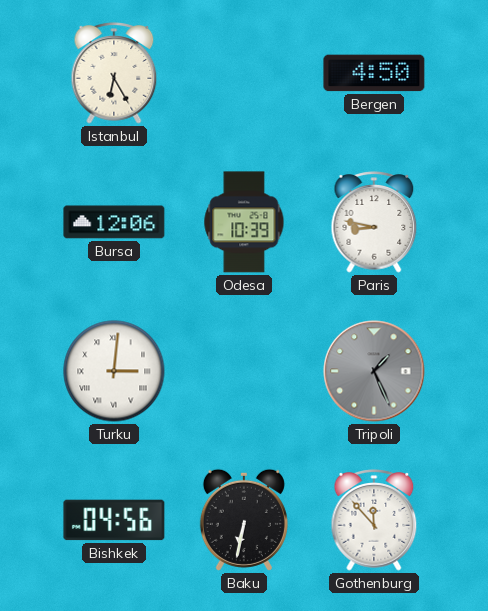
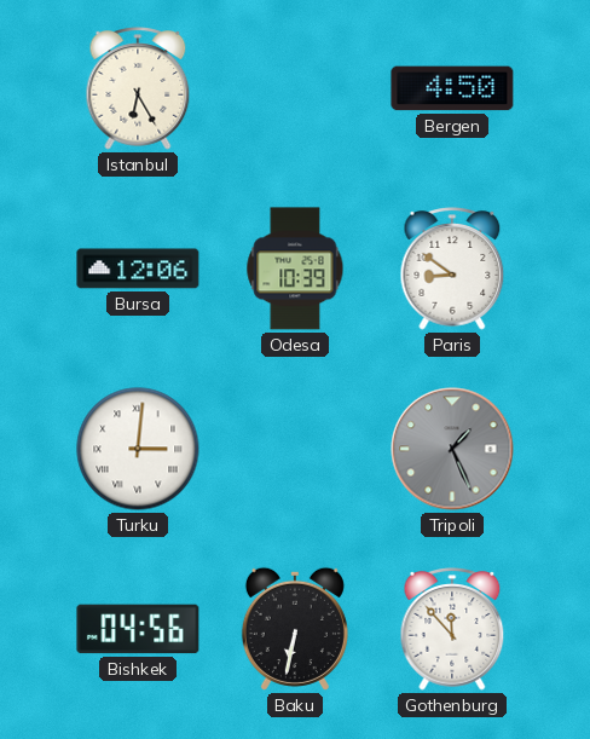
Paris: 8:47 -> 8:51 (452, 269)
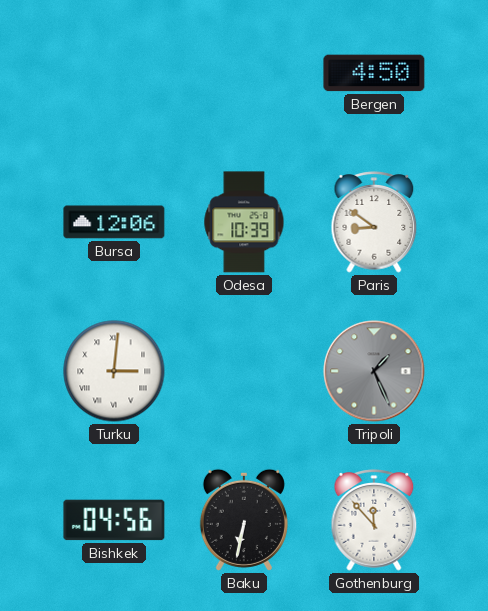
Istanbul: 6:25 -> none (138, 88)
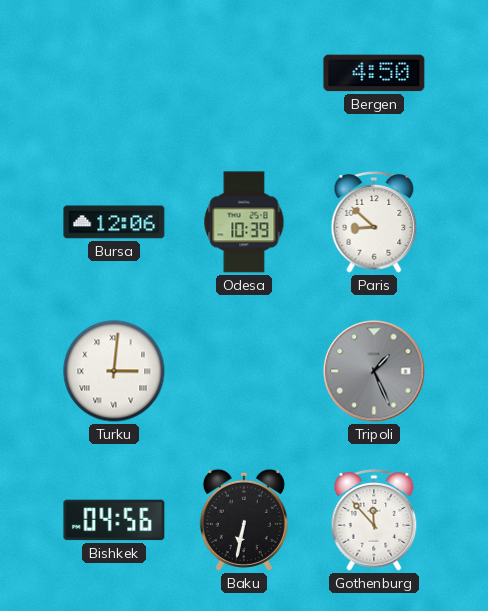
Paris: 8:51 -> 8:52 (374, 222)
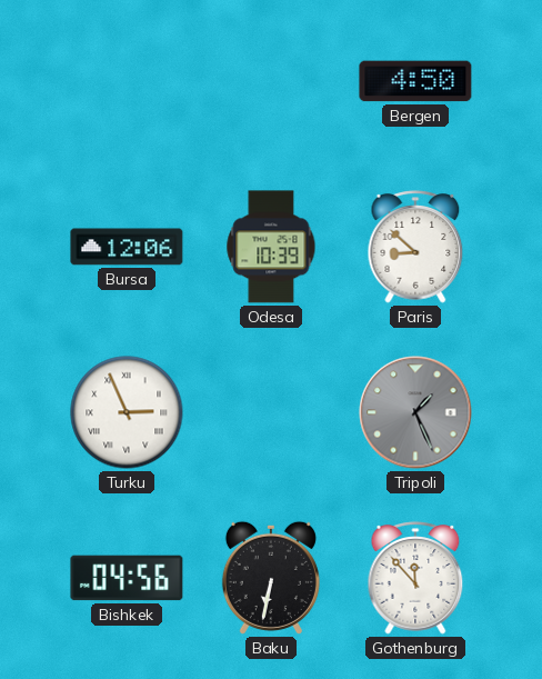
Turku: 3:01 -> 2:56 (127, 412)
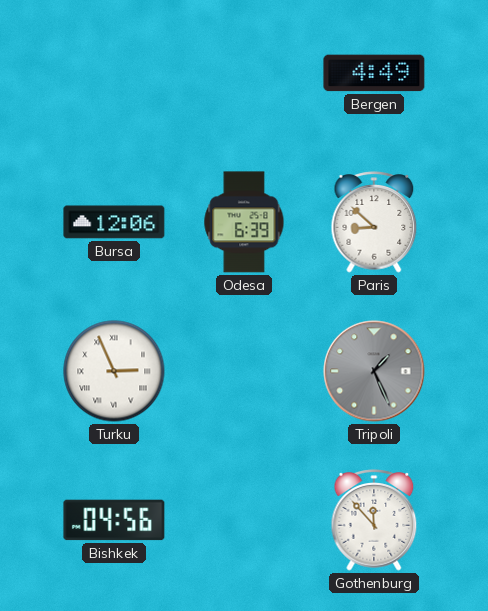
Bergen: 4:50 -> 4:49 (374, 73)
Odesa: 10:39 -> 6:39 (244, 222)
Baku: 6:32 -> none (271, 578)
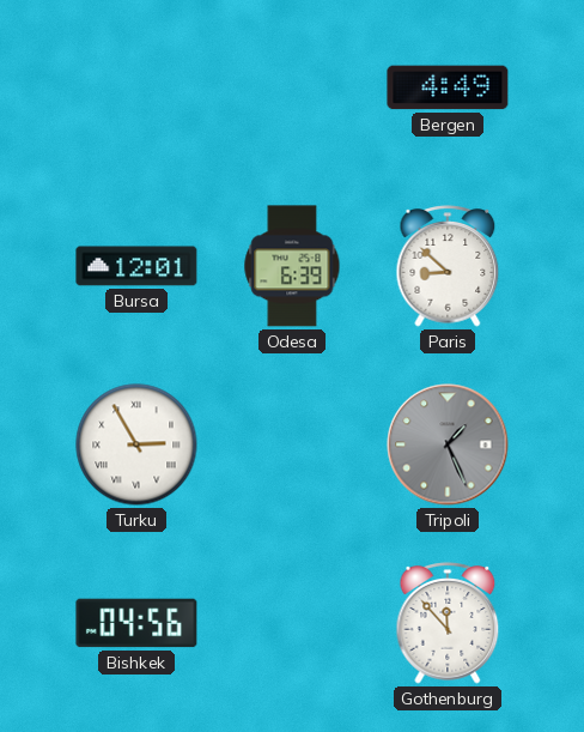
Bursa: 12:06 -> 12:01 (136, 266)
Turku: 2:56 -> 2:55 (136, 444)
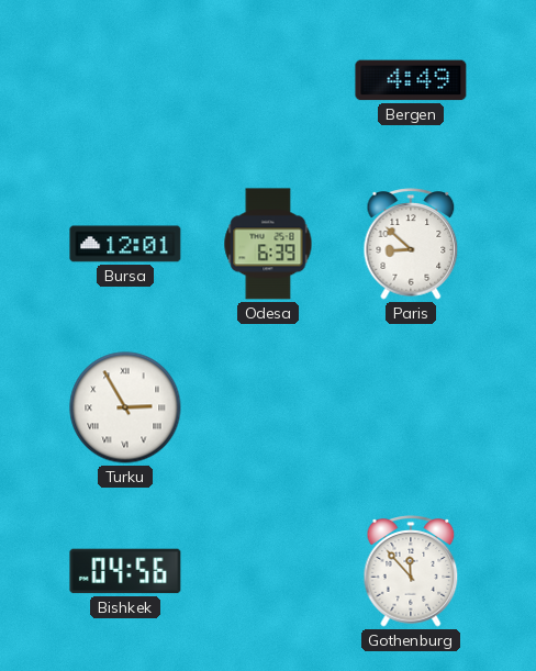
Tripoli: 1:26 -> none (448, 444)
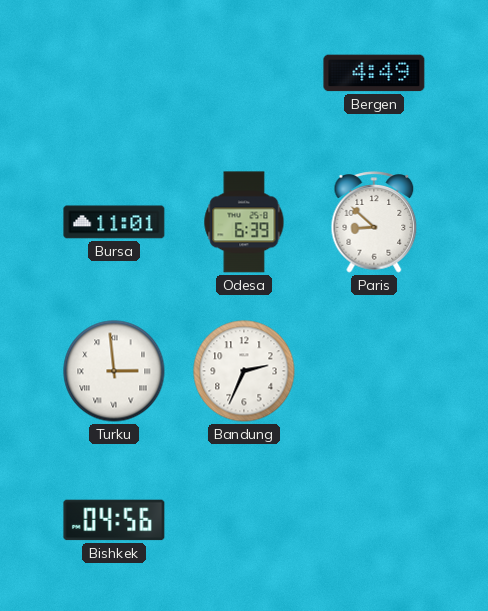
Bursa: 12:01 -> 11:01 (114, 222)
Turku: 2:55 -> 2:59 (114, 371)
Bandung: none -> 2:34 (244, 371)
Gothenburg: 11:53 -> none (411, 571)
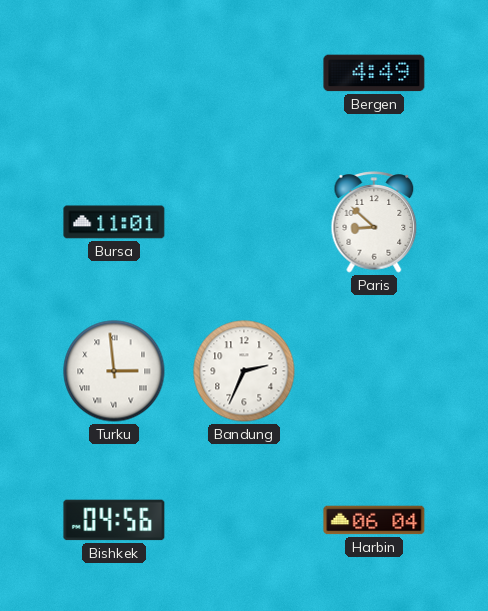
Odesa: 6:39 -> none (244, 222)
Harbin: none -> 06:04 (374, 520)
